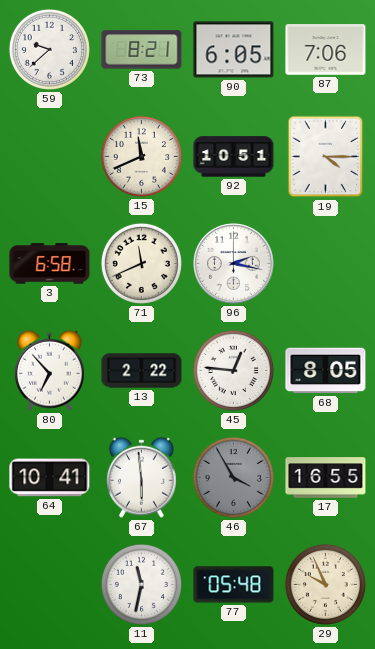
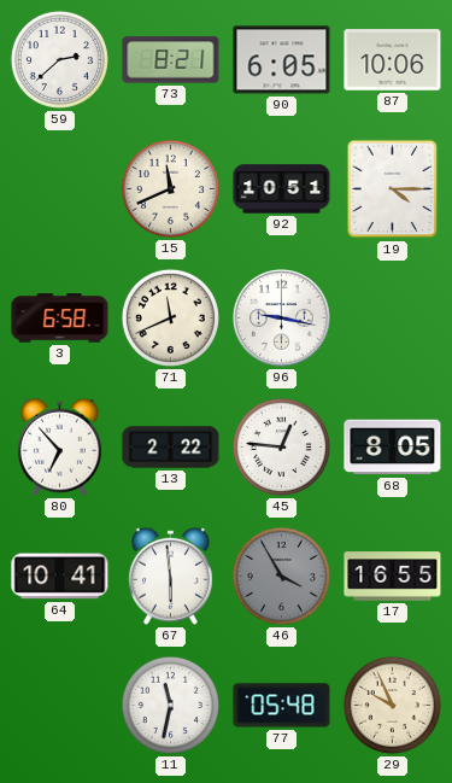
59: 9:38 -> 2:38 (59, 59)
87: 7:06 -> 10:06 (393, 60)
96: 2:17 -> 9:17 (282, 319)
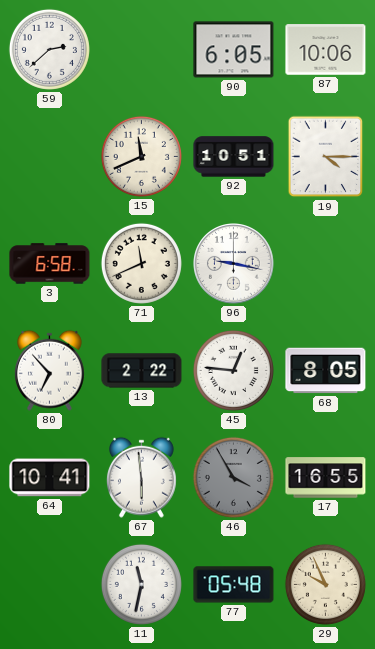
73: 8:21 -> none (171, 60)
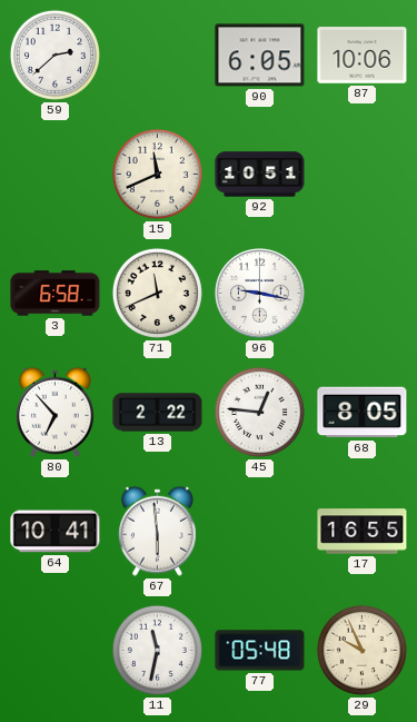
19: 4:15 -> none (326, 157)
46: 3:55 -> none (233, 477)
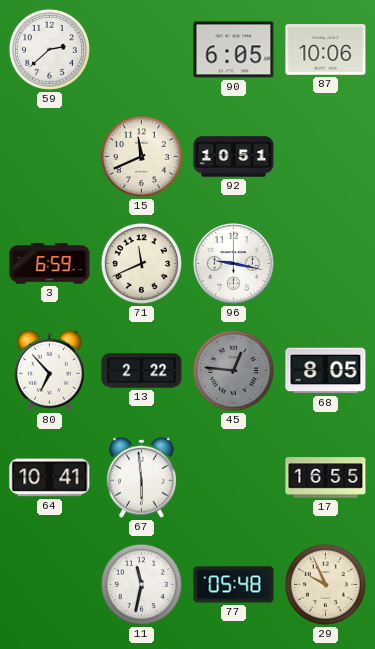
3: 6:58 -> 6:59 (50, 264)
45 dial: white -> grey (233, 370)
